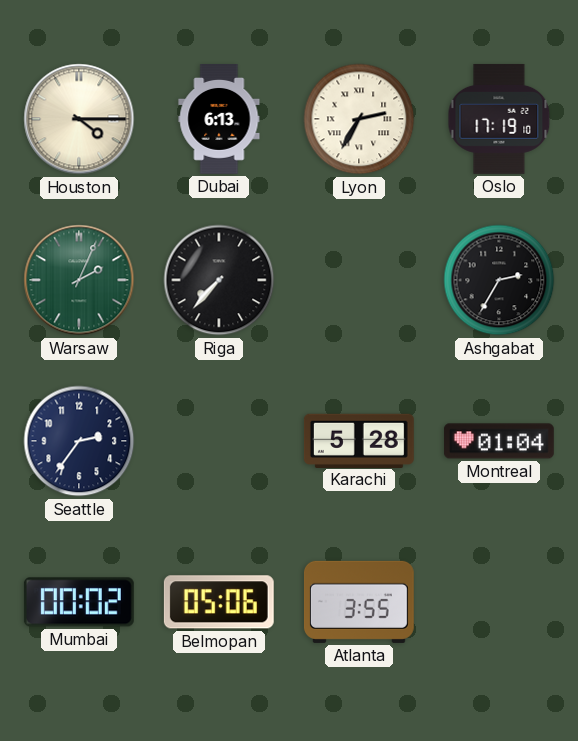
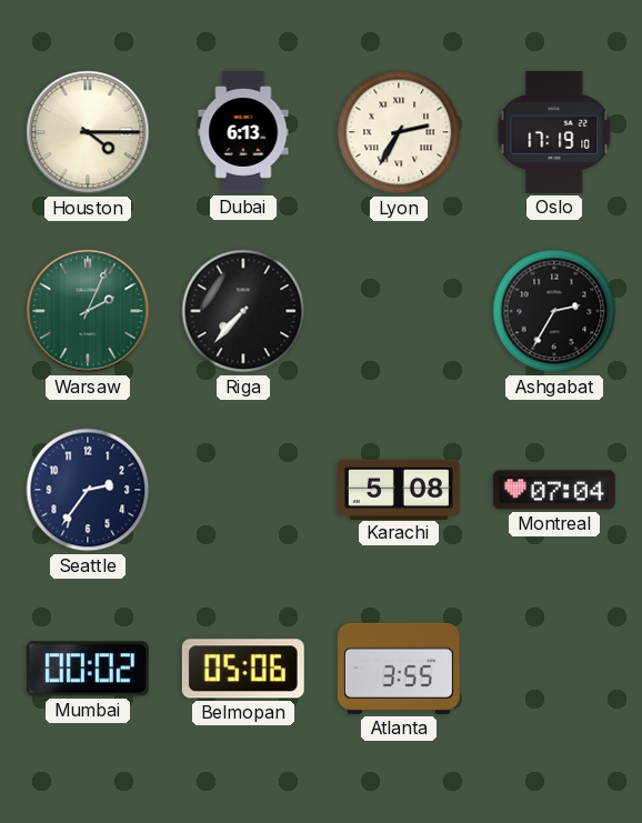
Karachi: 5:28 -> 5:08 (399, 489)
Montreal: 01:04 -> 07:04 (554, 490)
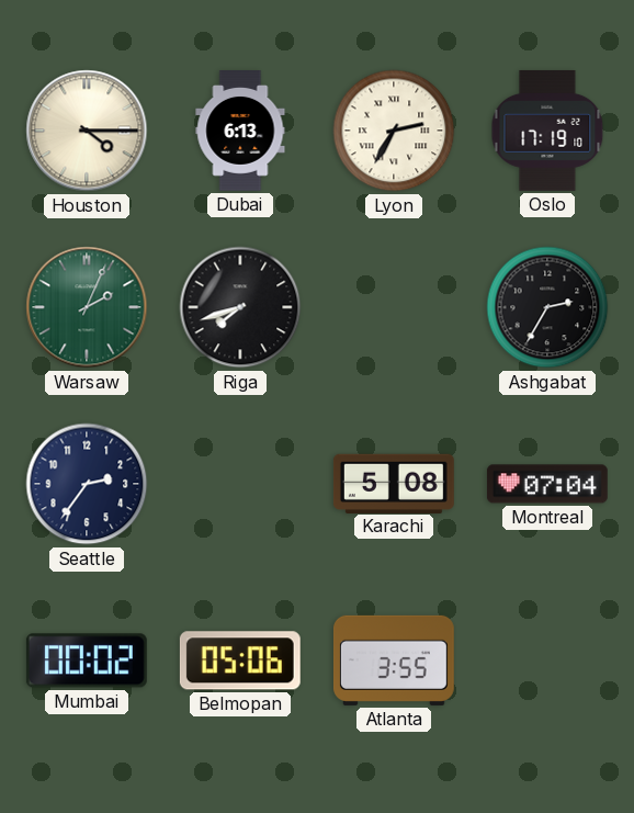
Riga: 7:37 -> 7:42 (240, 307)
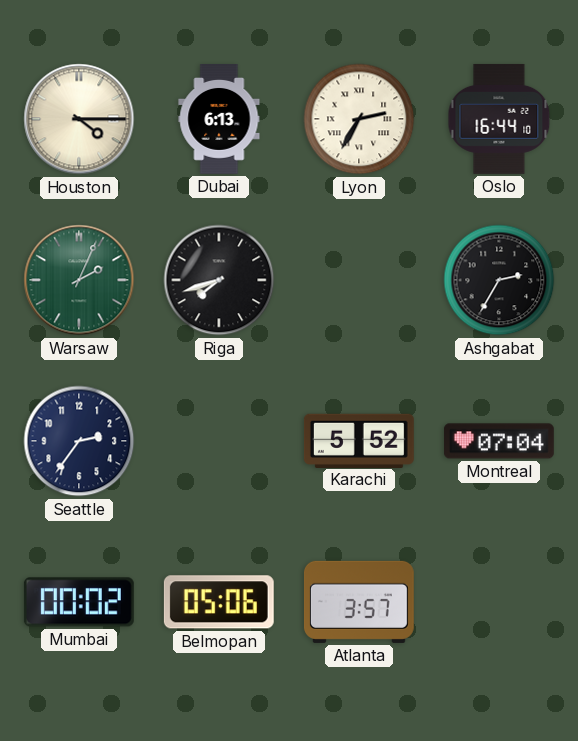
Oslo: 17:19 -> 16:44 (499, 119)
Karachi: 5:08 -> 5:52 (359, 440)
Atlanta: 3:55 -> 3:57 (359, 602)
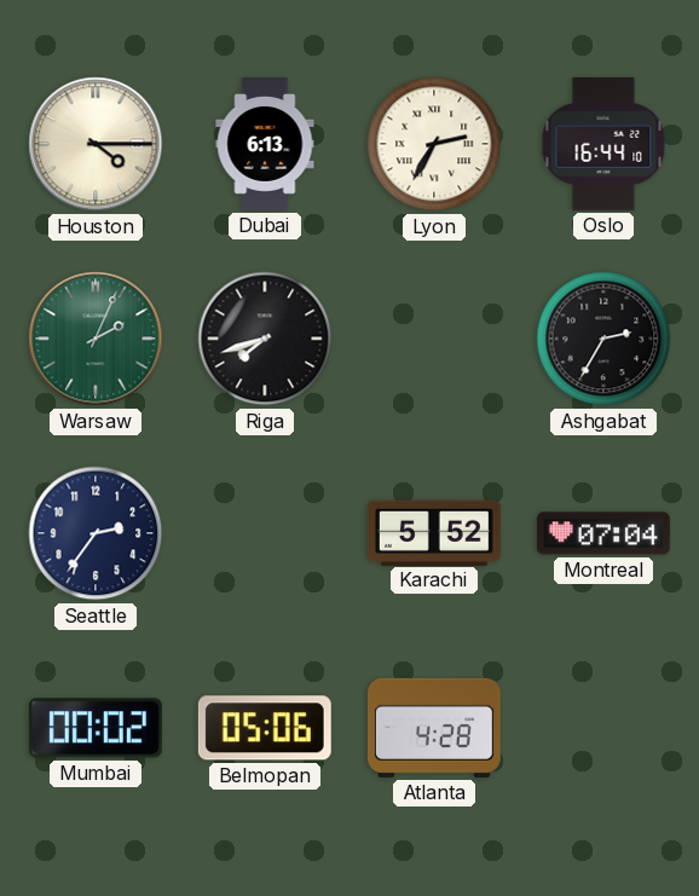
Atlanta: 3:57 -> 4:28 (434, 728)
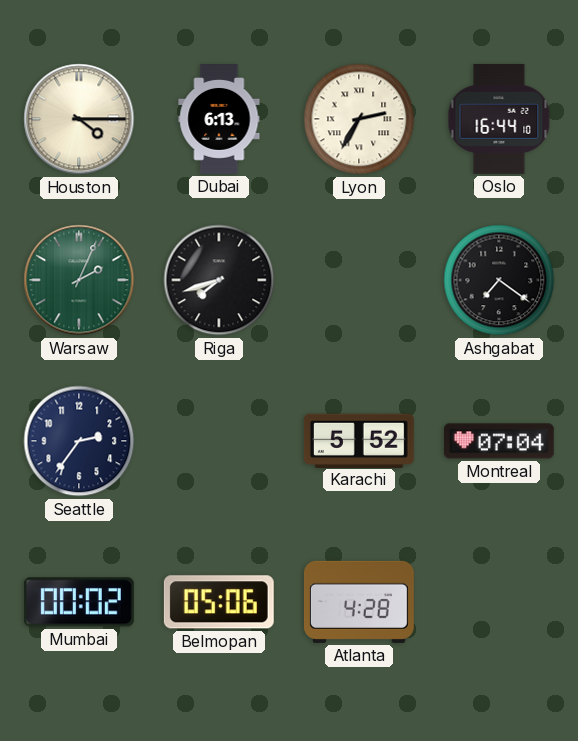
Ashgabat: 2:35 -> 7:21 (499, 280)
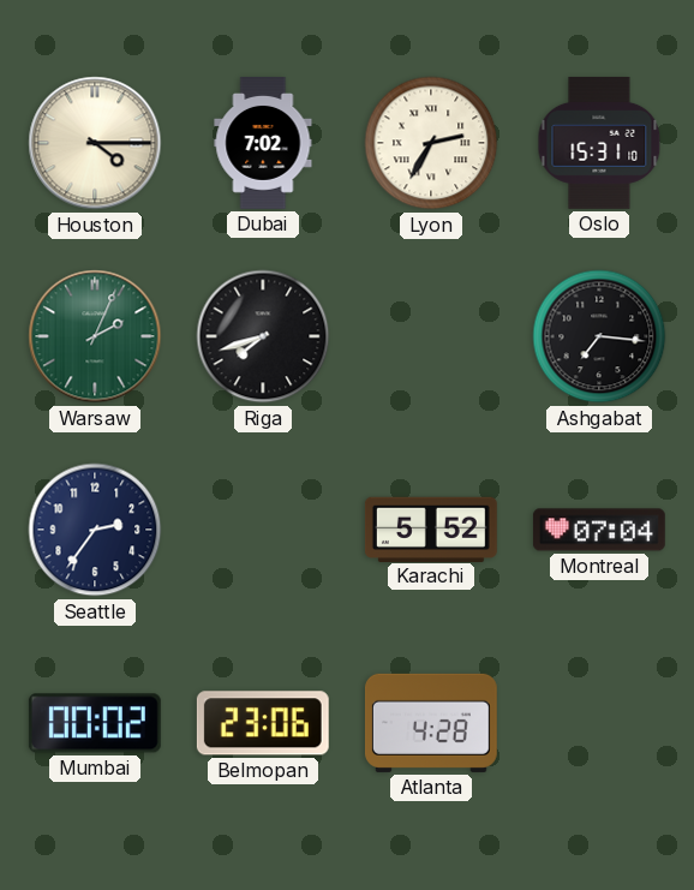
Dubai: 6:13 -> 7:02 (263, 144)
Oslo: 16:44 -> 15:31 (599, 143)
Ashgabat: 7:21 -> 7:16 (599, 336)
Belmopan: 05:06 -> 23:06 (263, 723)
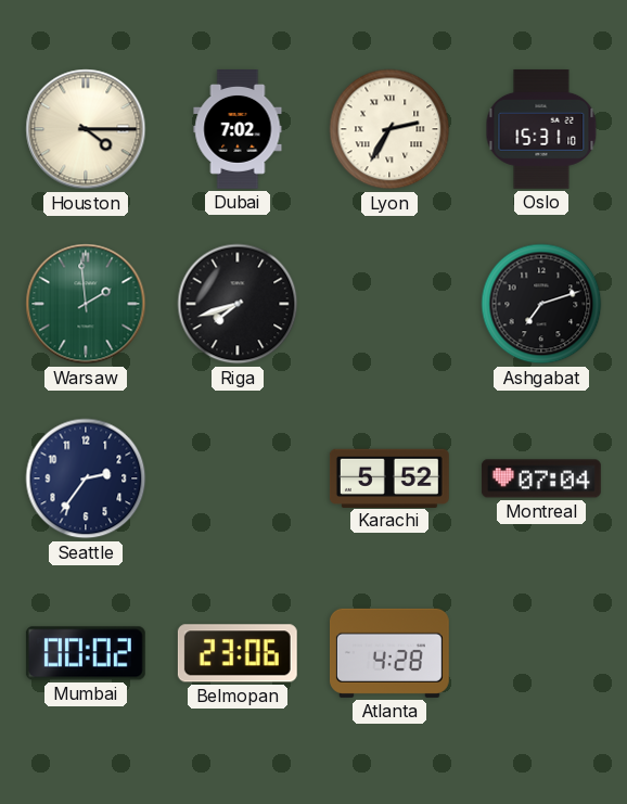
Warsaw: 2:04 -> 1:59 (86, 304)
Ashgabat: 7:16 -> 7:12 (541, 304)
